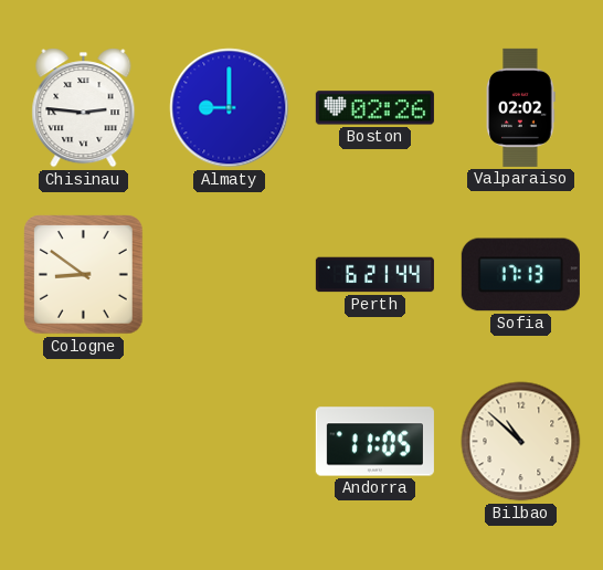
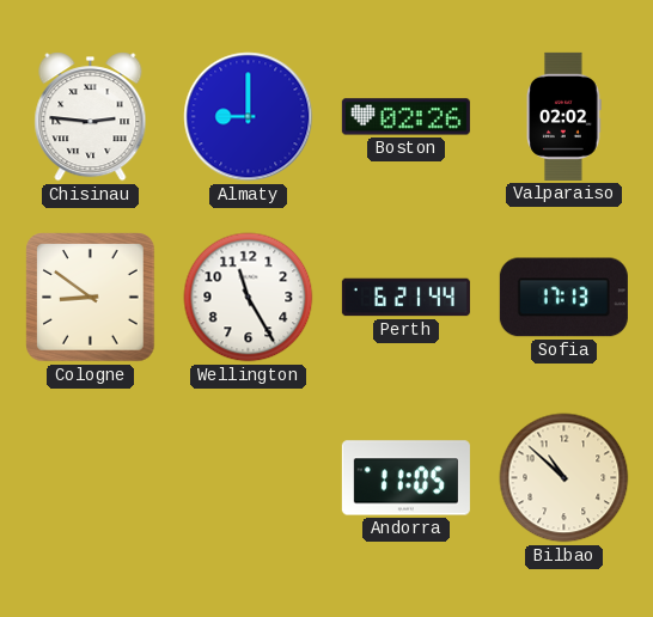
Wellington: none -> 11:25 (249, 298)
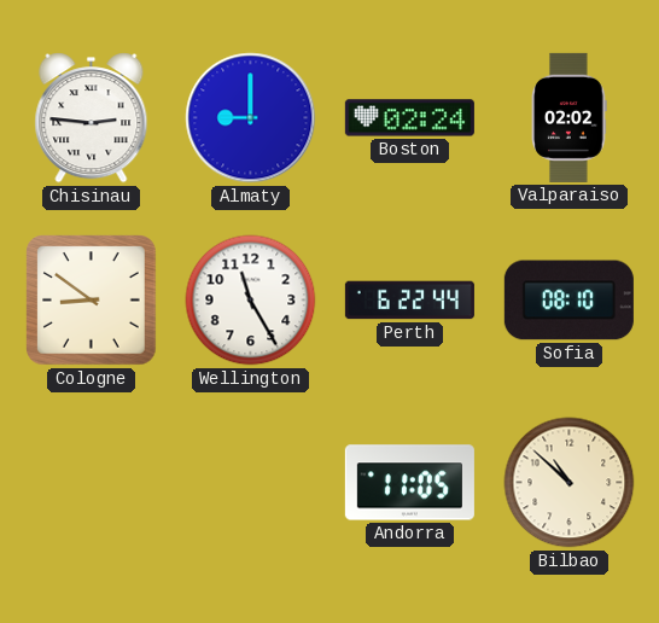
Boston: 02:26 -> 02:24 (409, 118)
Perth: 6:21 -> 6:22 (409, 301)
Sofia: 17:13 -> 08:10 (568, 301)
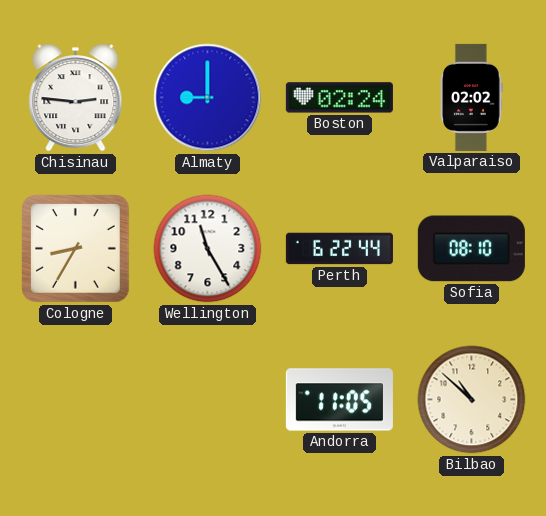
Cologne: 8:51 -> 8:35 (76, 249)
